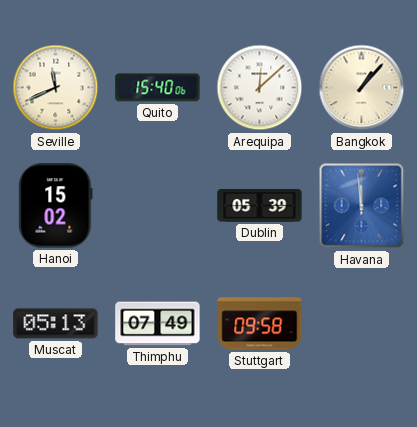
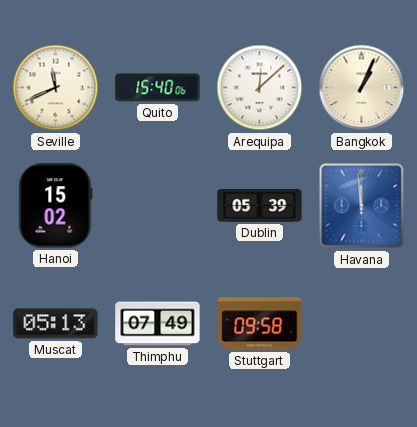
Bangkok: 1:07 -> 1:04 (362, 88)
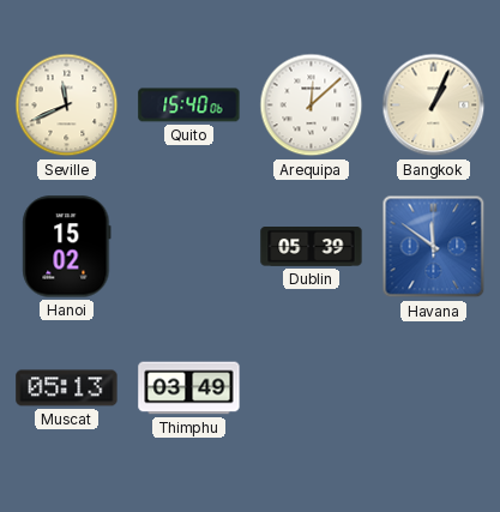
Havana: 11:59 -> 11:51 (434, 247)
Thimphu: 07:49 -> 03:49 (189, 388)
Stuttgart: 09:58 -> none (260, 324)
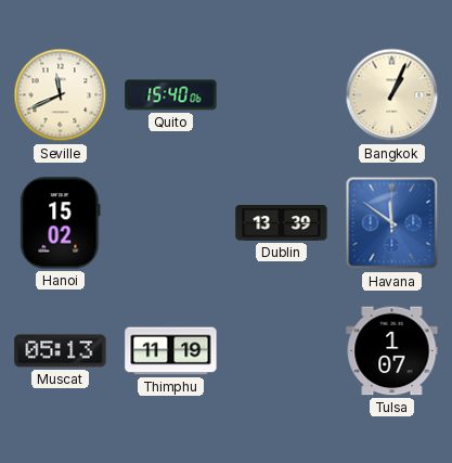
Arequipa: 12:08 -> none (312, 106)
Dublin: 05:39 -> 13:39 (282, 223)
Thimphu: 03:49 -> 11:19 (171, 351)
Tulsa: none -> 1:07 (392, 351)
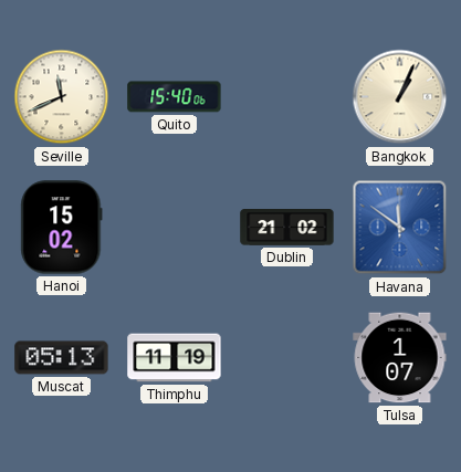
Dublin: 13:39 -> 21:02 (287, 228)
